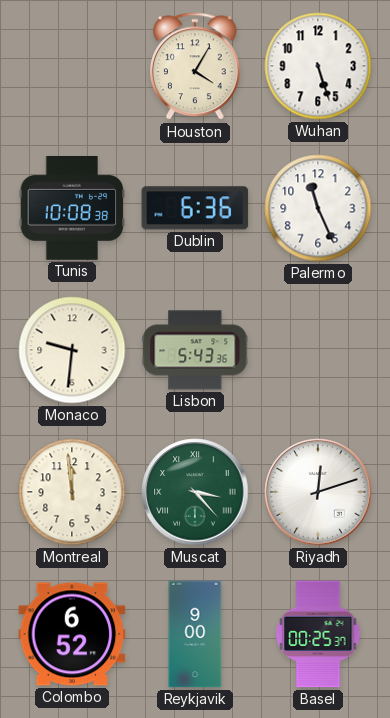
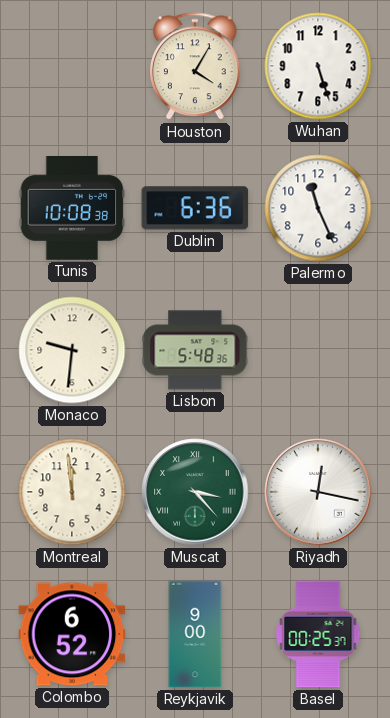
Lisbon: 5:43 -> 5:48 (195, 350)
Riyadh: 12:12 -> 12:17 (318, 492)
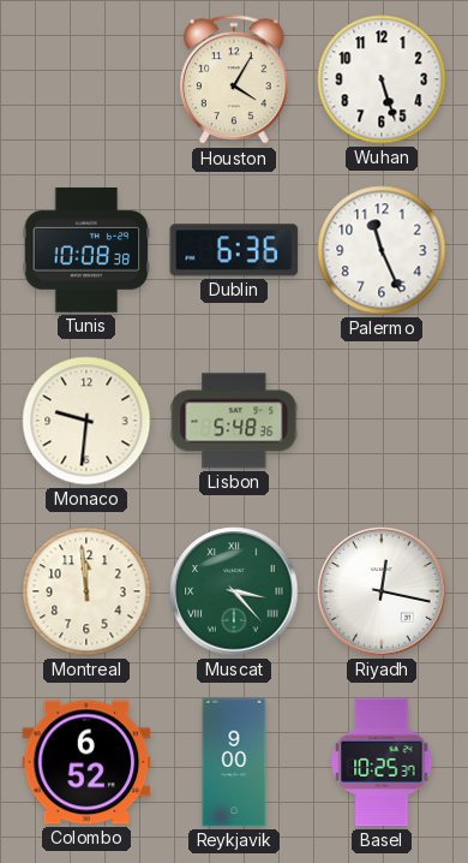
Basel: 00:25 -> 10:25 (382, 762)
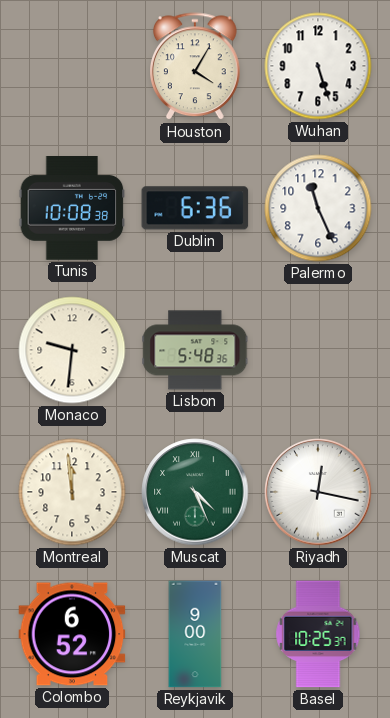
Muscat: 3:23 -> 4:26 (195, 492)
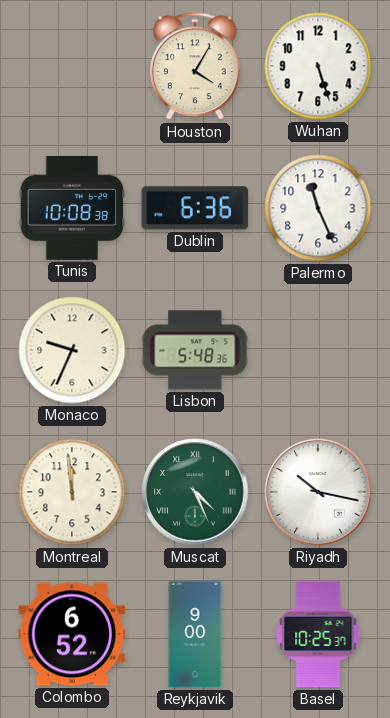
Monaco: 9:31 -> 9:34 (72, 350)
Riyadh: 12:17 -> 10:17 (318, 492)
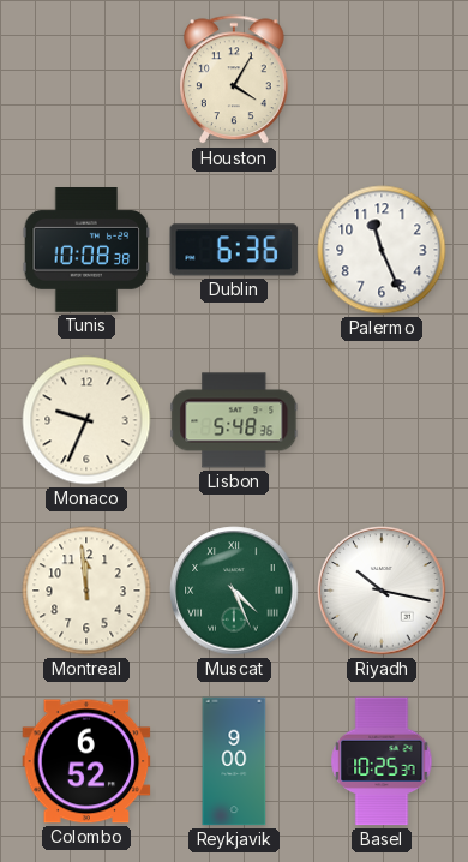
Wuhan: 5:27 -> none (318, 66)
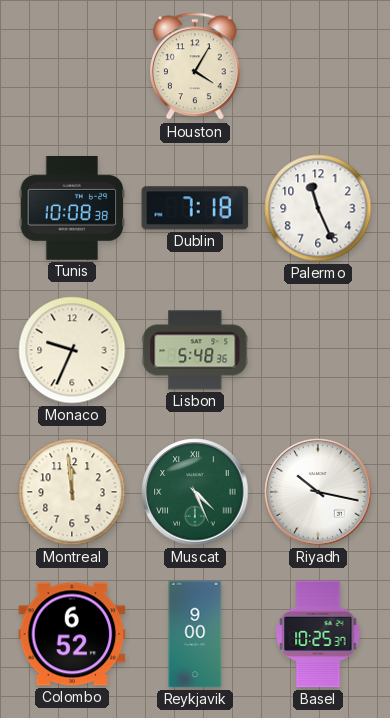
Dublin: 6:36 -> 7:18 (195, 208)
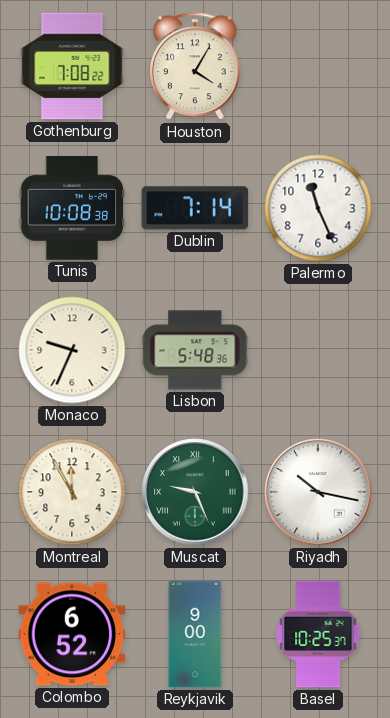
Gothenburg: none -> 7:08 (72, 66)
Dublin: 7:18 -> 7:14 (195, 208)
Montreal: 11:59 -> 11:55 (72, 492)
Muscat: 4:26 -> 9:26 (195, 492)
